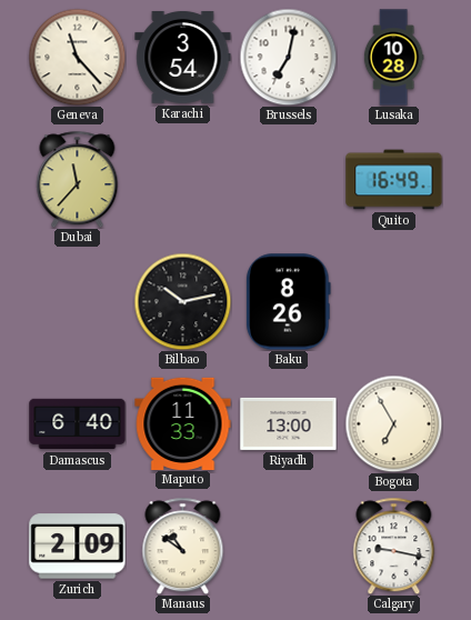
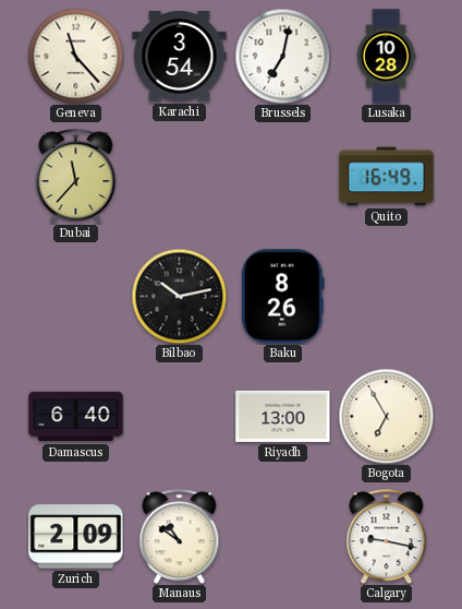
Maputo: 11:33 -> none (183, 423)
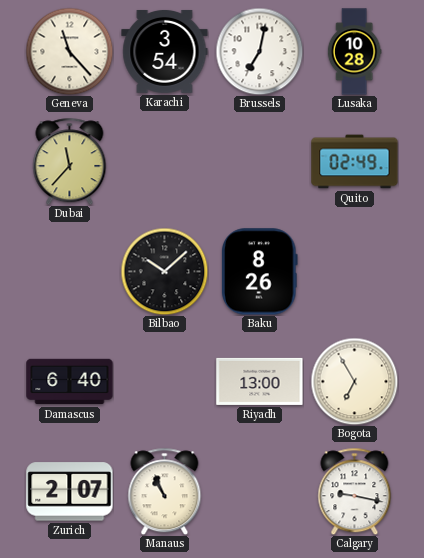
Quito: 16:49 -> 02:49 (355, 162)
Bilbao: 10:13 -> 10:08 (164, 271)
Zurich: 2:09 -> 2:07 (70, 492)
Manaus: 10:51 -> 10:56 (165, 491)
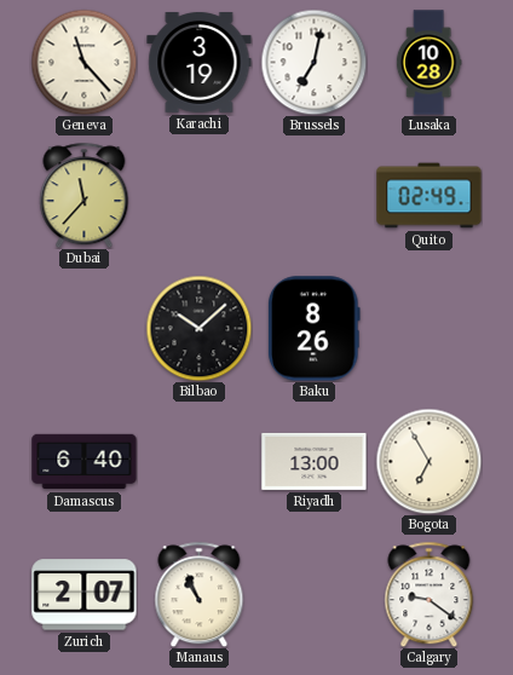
Karachi: 3:54 -> 3:19 (200, 62)
Calgary: 9:17 -> 9:21 (430, 594)
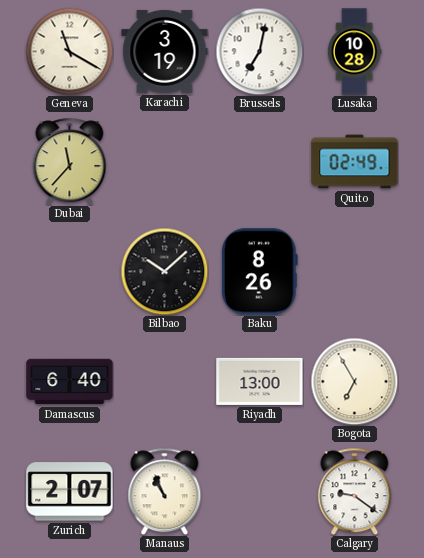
Geneva: 11:23 -> 11:20 (69, 51)
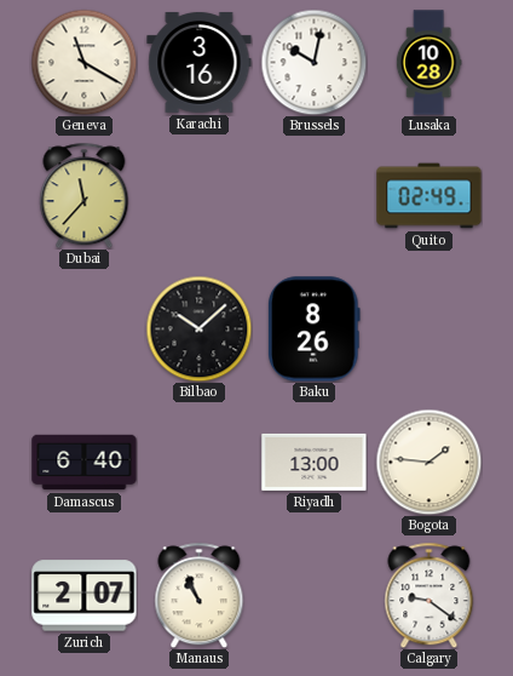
Karachi: 3:19 -> 3:16 (200, 62)
Brussels: 7:02 -> 10:02 (313, 62)
Bogota: 6:55 -> 1:46 (428, 462)
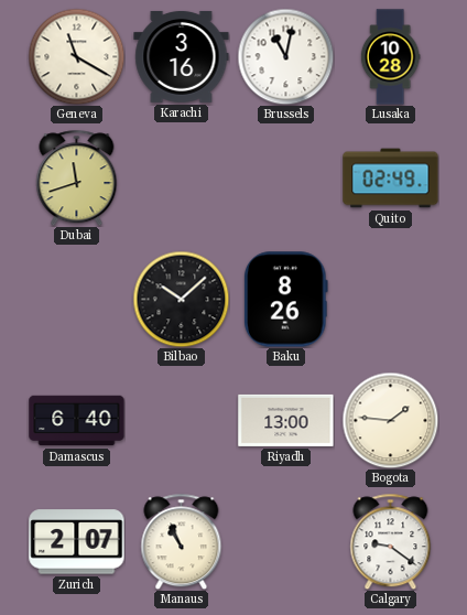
Brussels: 10:02 -> 11:02 (285, 56)
Dubai: 11:37 -> 11:42 (77, 177)
